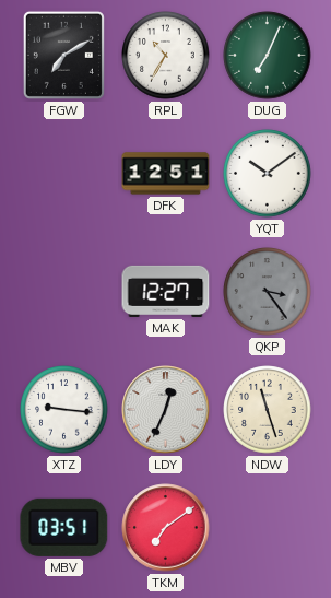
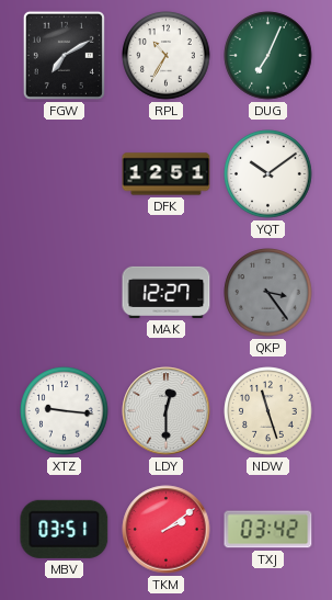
LDY: 12:34 -> 12:30 (167, 411)
TKM: 7:09 -> 2:09 (167, 530)
TXJ: none -> 03:42 (268, 530)
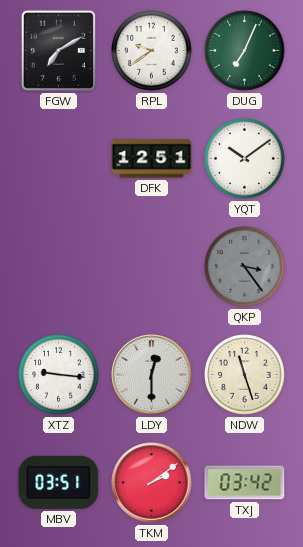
RPL: 10:35 -> 9:39 (152, 51)
MAK: 12:27 -> none (167, 292)
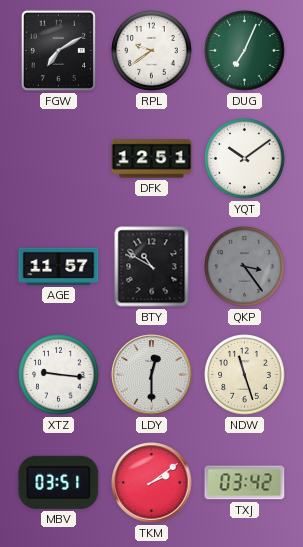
AGE: none -> 11:57 (59, 266)
BTY: none -> 10:50 (152, 267)
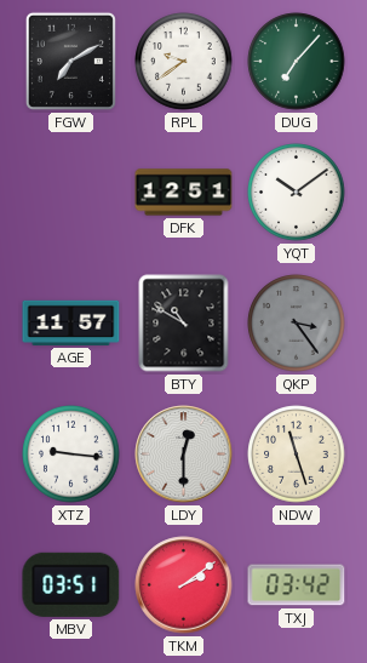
DUG: 7:04 -> 7:07 (297, 62)
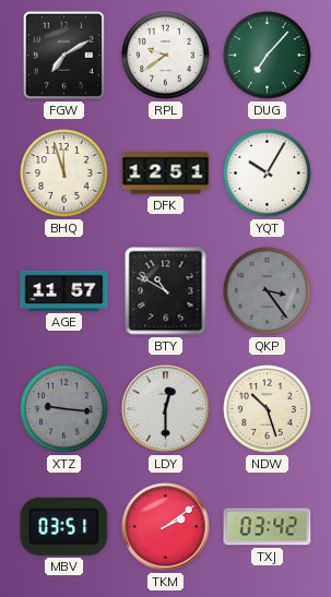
BHQ: none -> 11:57 (64, 174)
YQT: 10:09 -> 10:05 (268, 174)
XTZ dial: white -> grey (64, 409)
NDW: 11:27 -> 10:27 (268, 409)
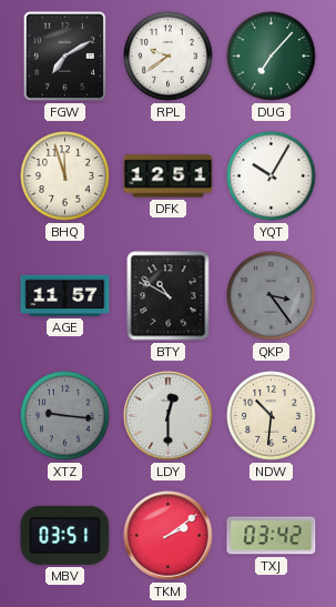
NDW: 10:27 -> 10:31 (272, 416)
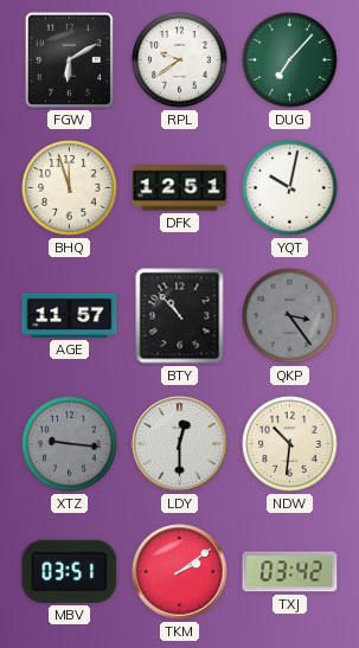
FGW: 7:10 -> 6:10 (69, 59)
YQT: 10:05 -> 10:02 (290, 188)
BTY: 10:50 -> 10:53 (180, 316)
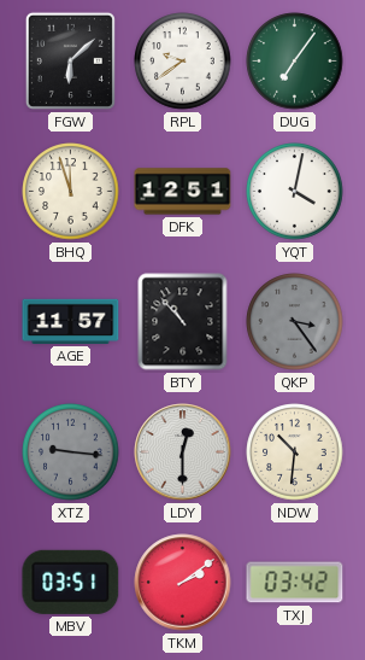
FGW: 6:10 -> 6:08 (70, 60)
DUG: 7:07 -> 7:06 (295, 62)
YQT: 10:02 -> 4:02 (295, 192)
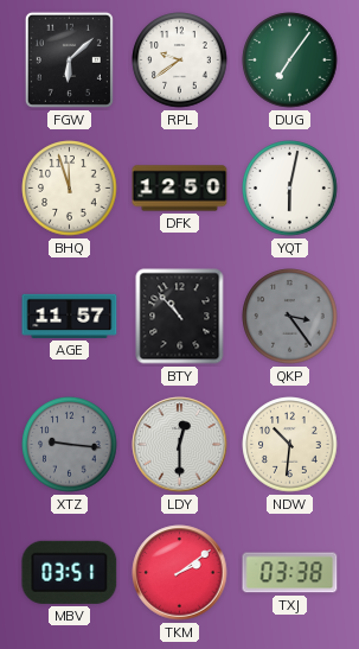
DFK: 12:51 -> 12:50 (180, 189)
YQT: 4:02 -> 6:02 (290, 189)
TXJ: 03:42 -> 03:38 (290, 573)
